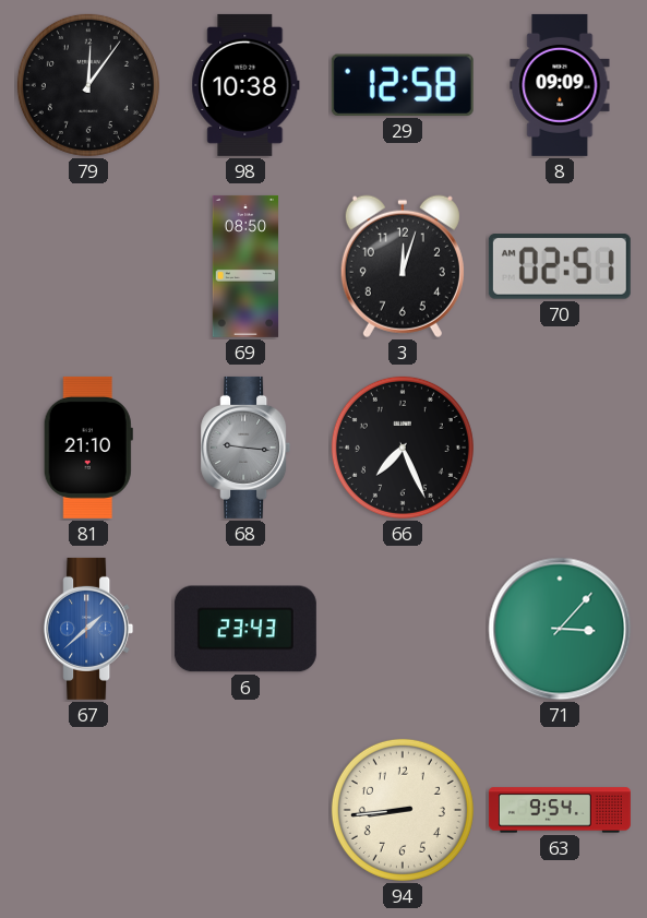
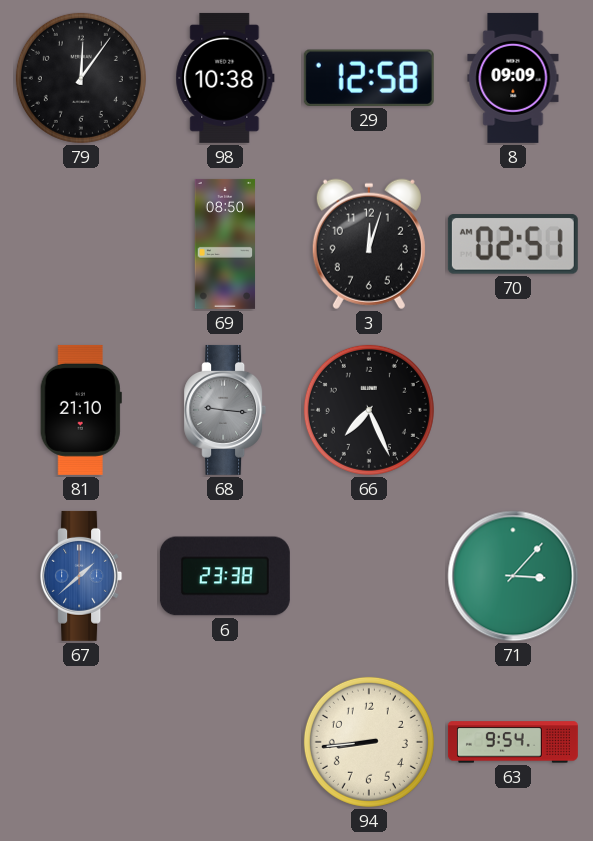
6: 23:43 -> 23:38 (225, 576)
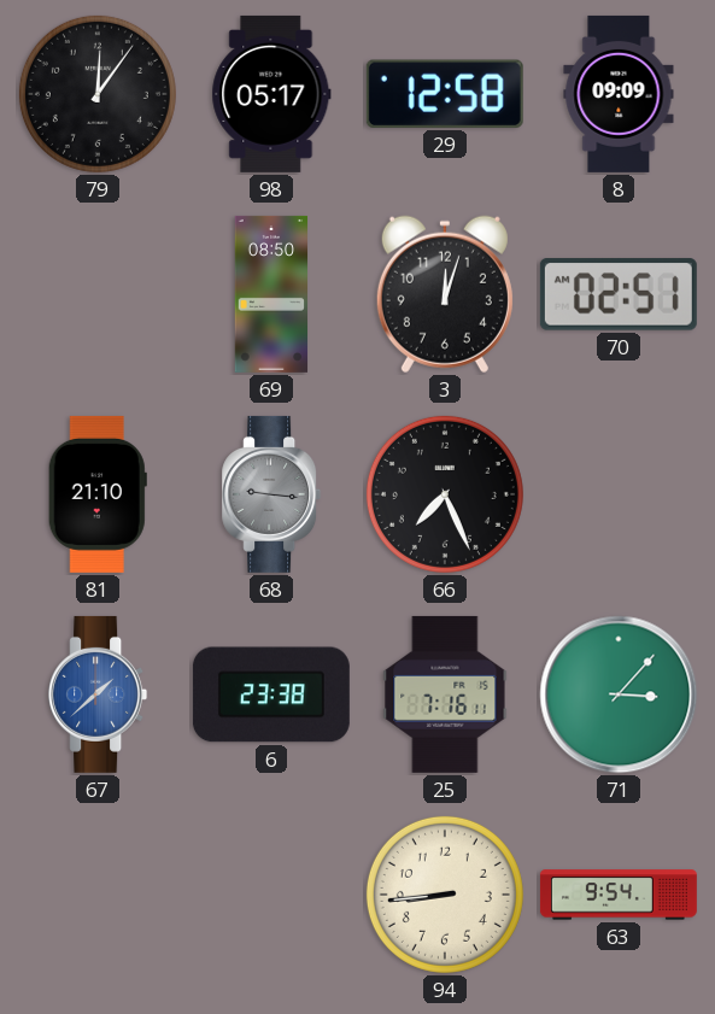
98: 10:38 -> 05:17 (271, 94)
25: none -> 7:16 (445, 694)
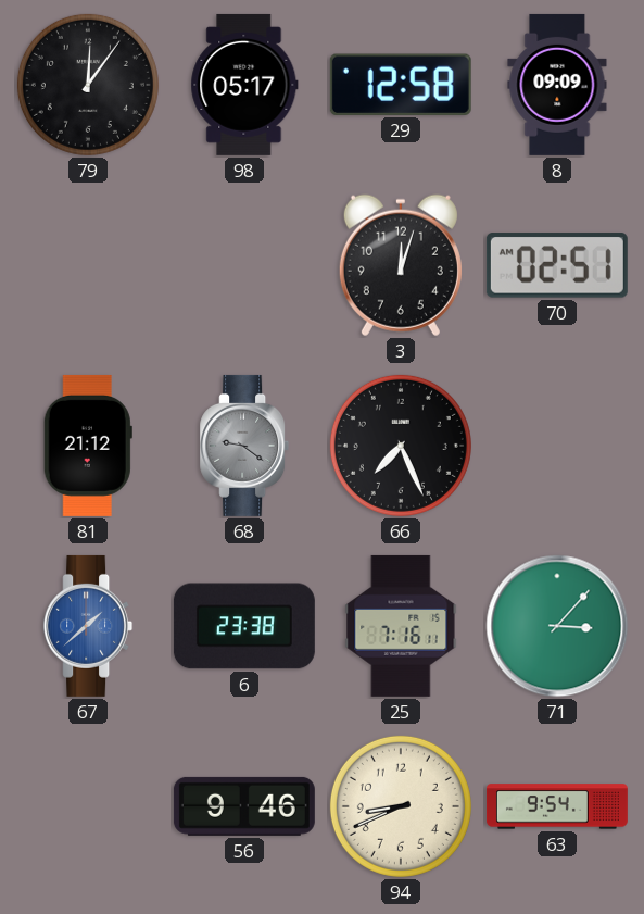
69: 08:50 -> none (271, 294)
81: 21:10 -> 21:12 (88, 446)
68: 9:16 -> 9:21 (244, 446)
56: none -> 9:46 (244, 806)
94: 8:44 -> 8:41 (401, 806)
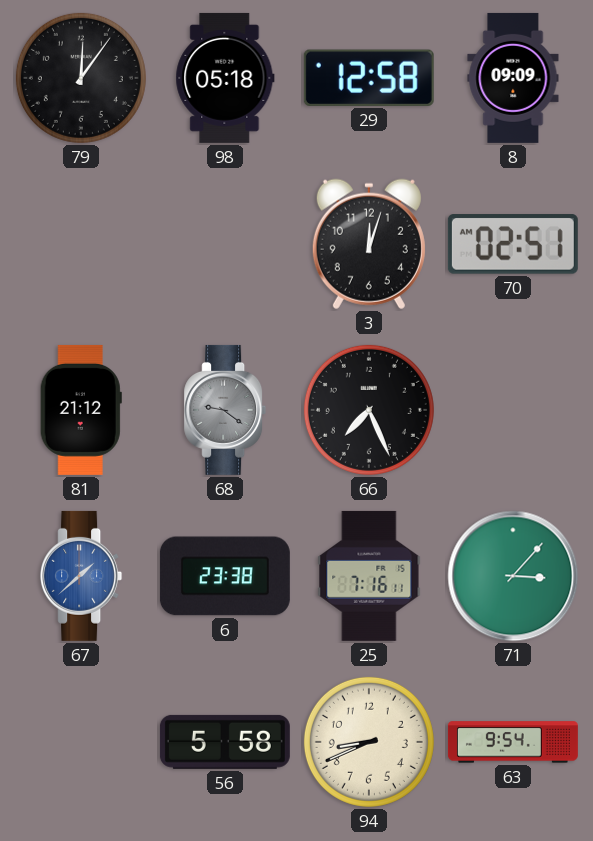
98: 05:17 -> 05:18 (225, 78)
56: 9:46 -> 5:58 (225, 742)
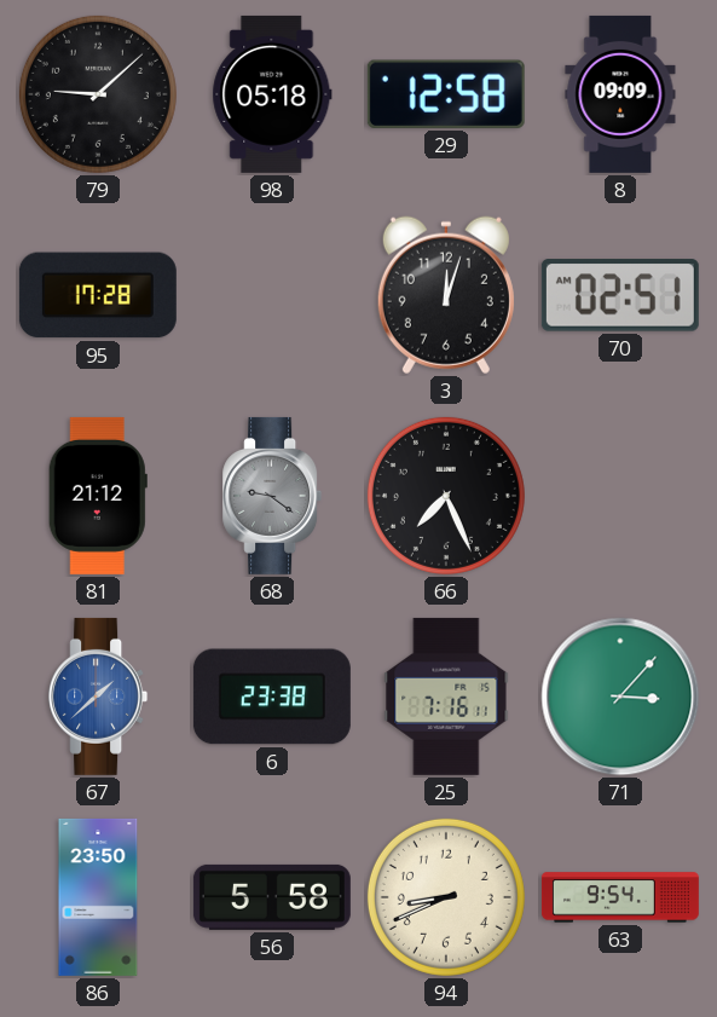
79: 12:06 -> 9:08 (98, 94)
95: none -> 17:28 (98, 295)
86: none -> 23:50 (98, 897)
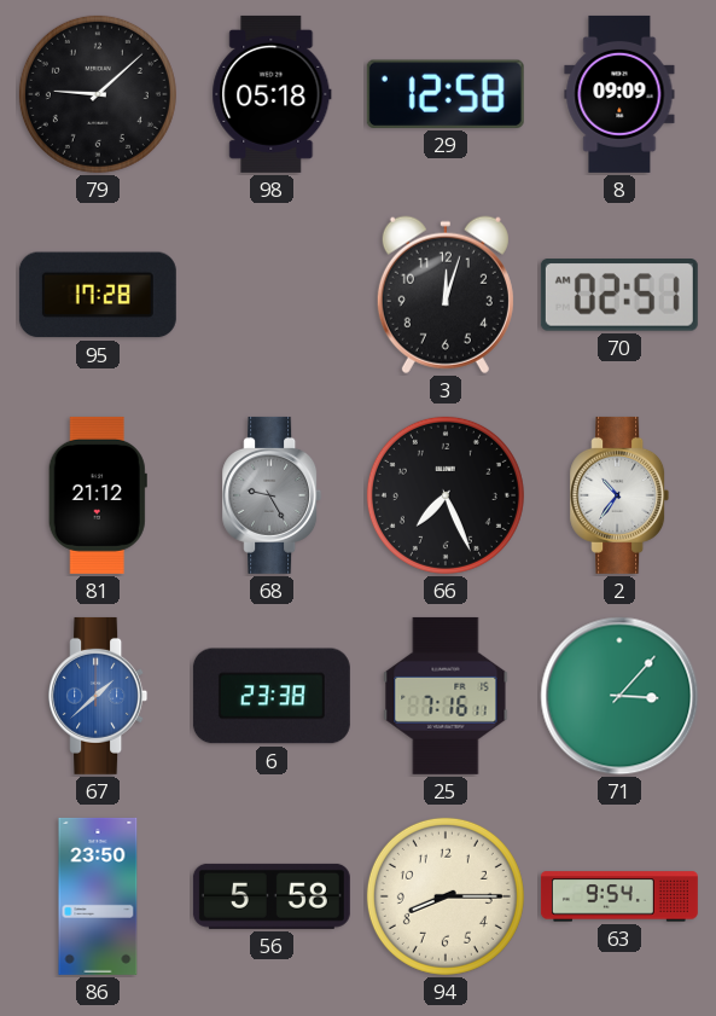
68: 9:21 -> 9:25 (272, 495)
2: none -> 10:36 (619, 495)
94: 8:41 -> 8:15 (446, 896)
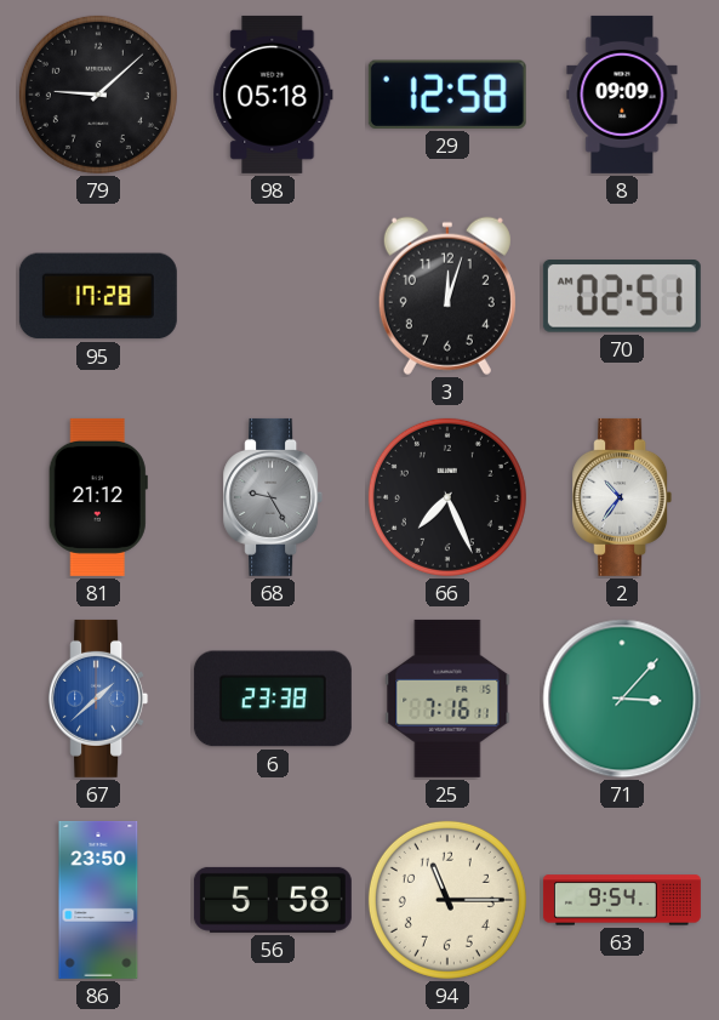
94: 8:15 -> 11:15 (447, 900)
